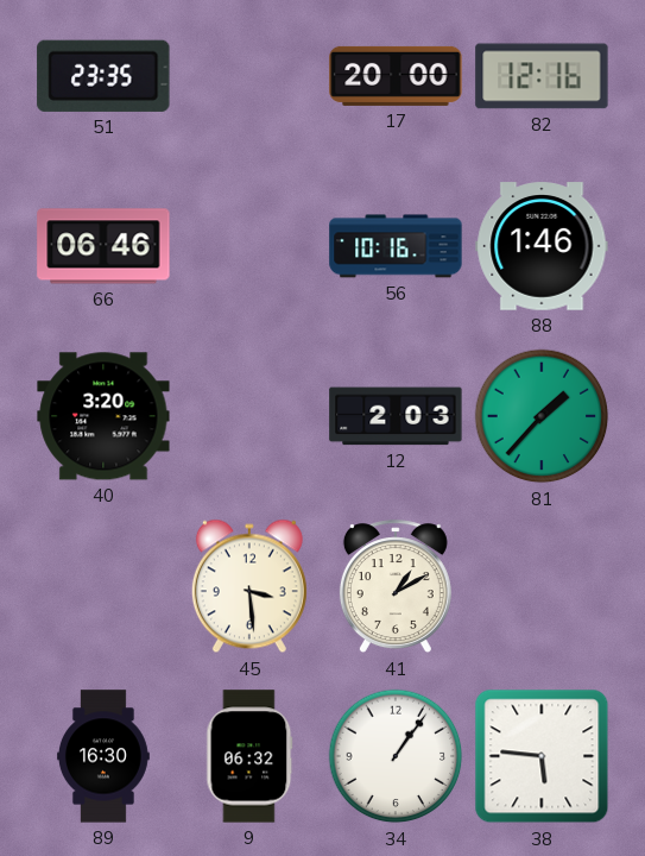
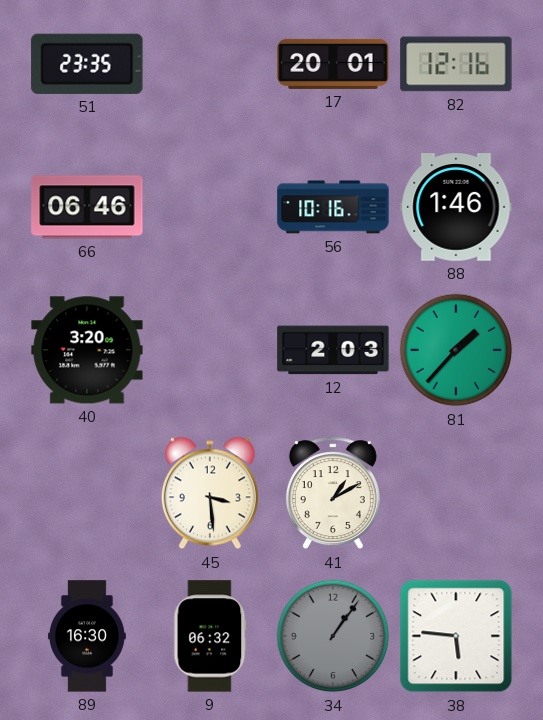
17: 20:00 -> 20:01 (333, 64)
34 dial: white -> grey (333, 636)
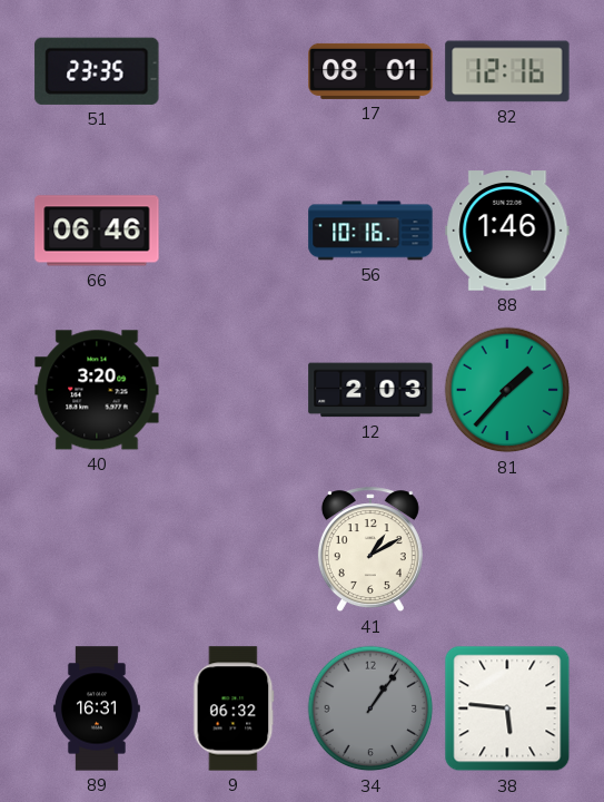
17: 20:01 -> 08:01 (370, 71)
45: 3:29 -> none (210, 493)
89: 16:30 -> 16:31 (97, 708)
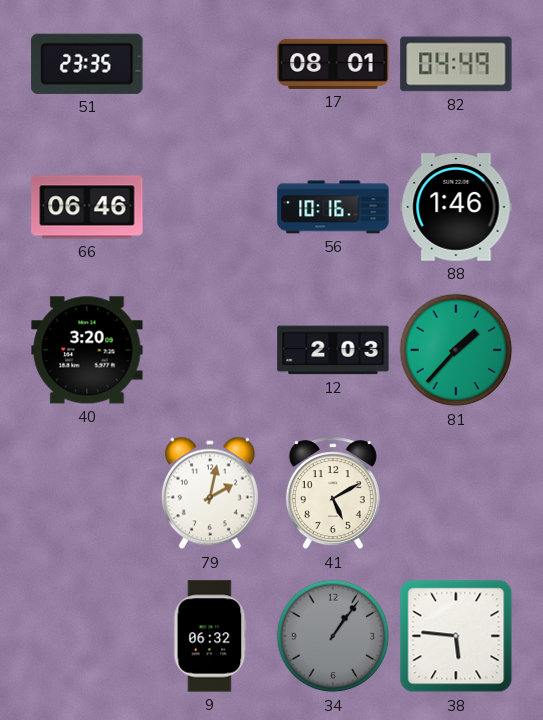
82: 12:16 -> 04:49 (456, 64)
79: none -> 2:02 (210, 493)
41: 1:10 -> 5:10 (333, 494)
89: 16:31 -> none (97, 708)
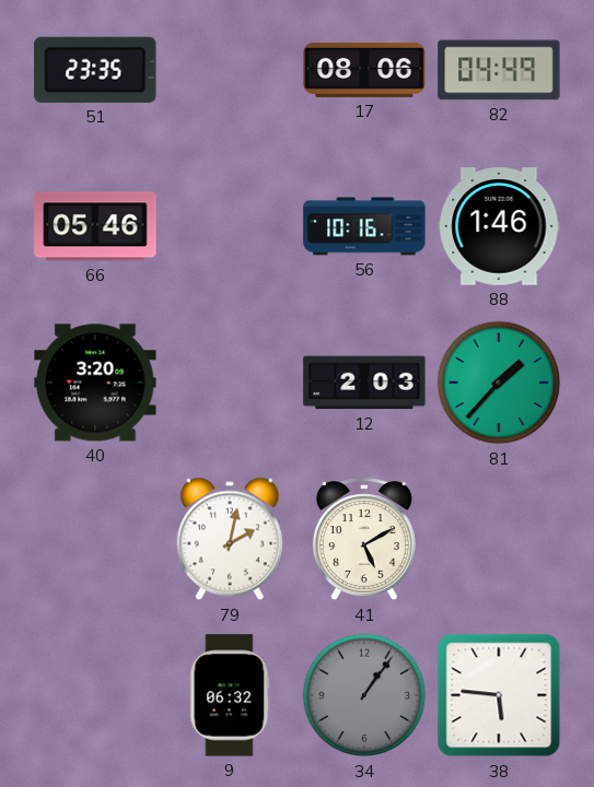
17: 08:01 -> 08:06 (364, 70)
66: 06:46 -> 05:46 (95, 226)
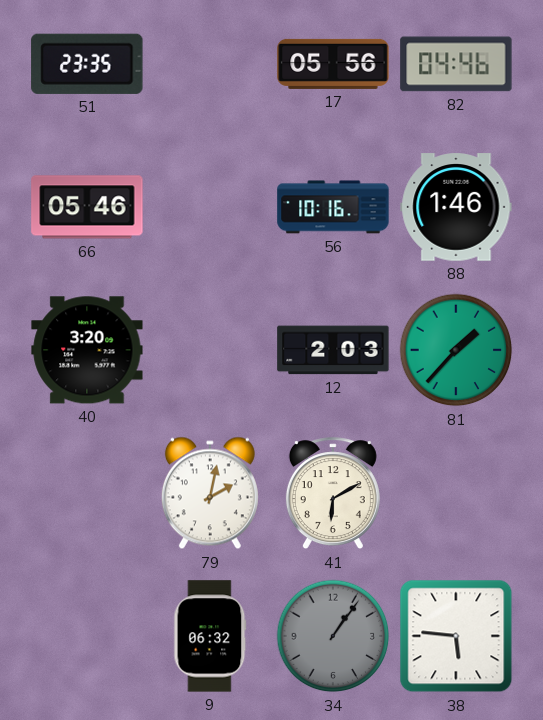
17: 08:06 -> 05:56 (333, 64)
82: 04:49 -> 04:46 (456, 64)
41: 5:10 -> 6:10 (333, 494)
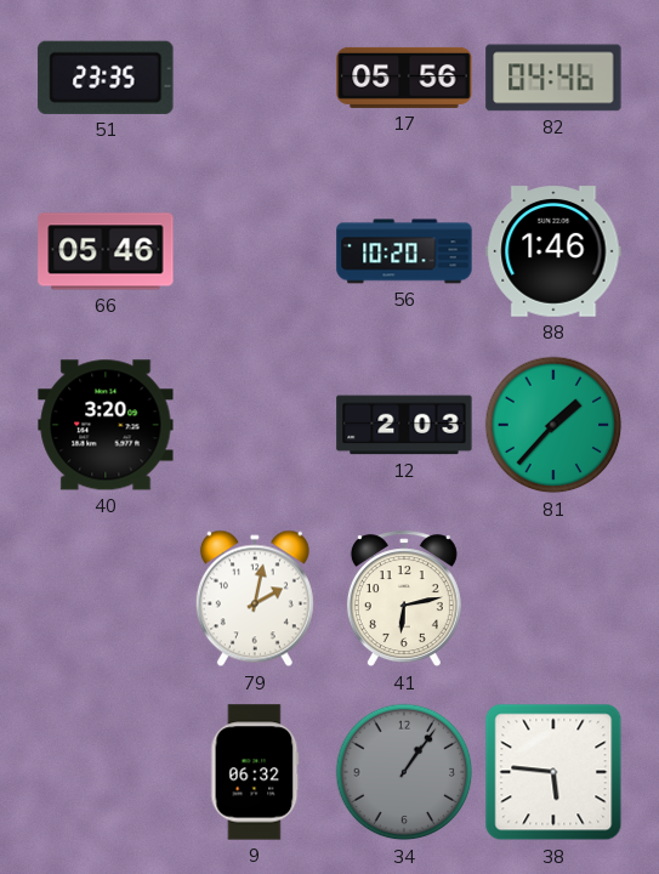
56: 10:16 -> 10:20 (404, 251)
41: 6:10 -> 6:13 (404, 600)
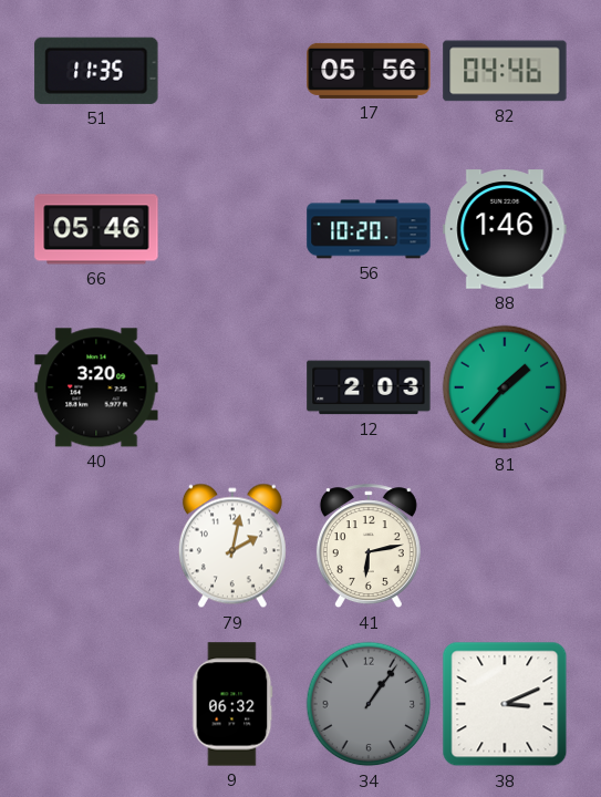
51: 23:35 -> 11:35 (96, 71)
38: 5:46 -> 3:11 (505, 704)
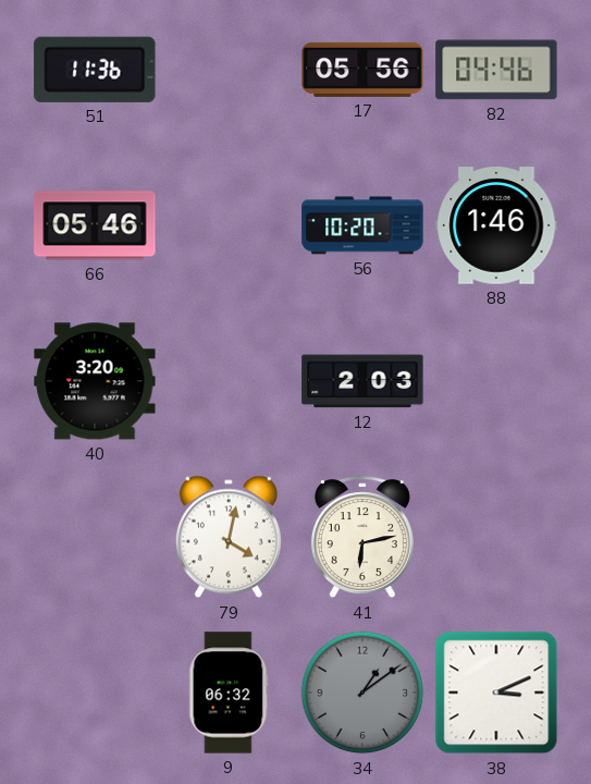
51: 11:35 -> 11:36 (95, 70)
81: 1:37 -> none (505, 387)
79: 2:02 -> 4:02 (229, 537)
34: 1:06 -> 1:09 (362, 693)
